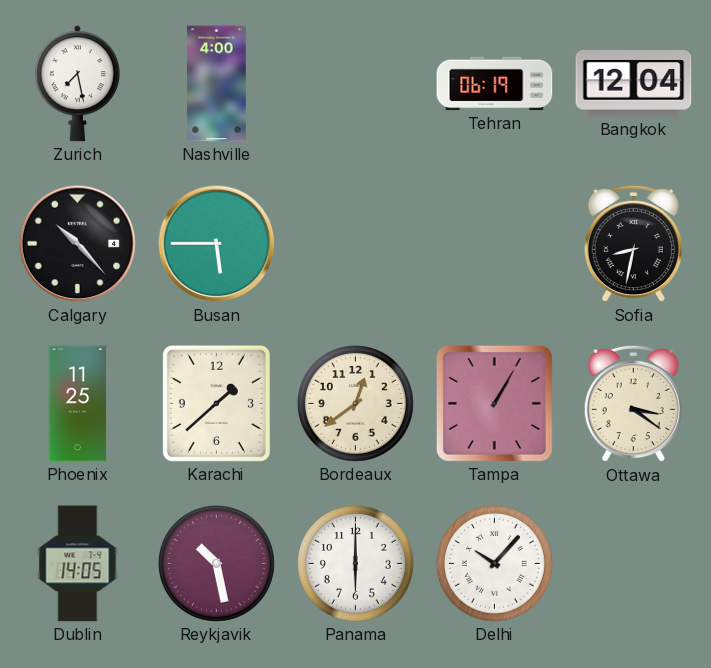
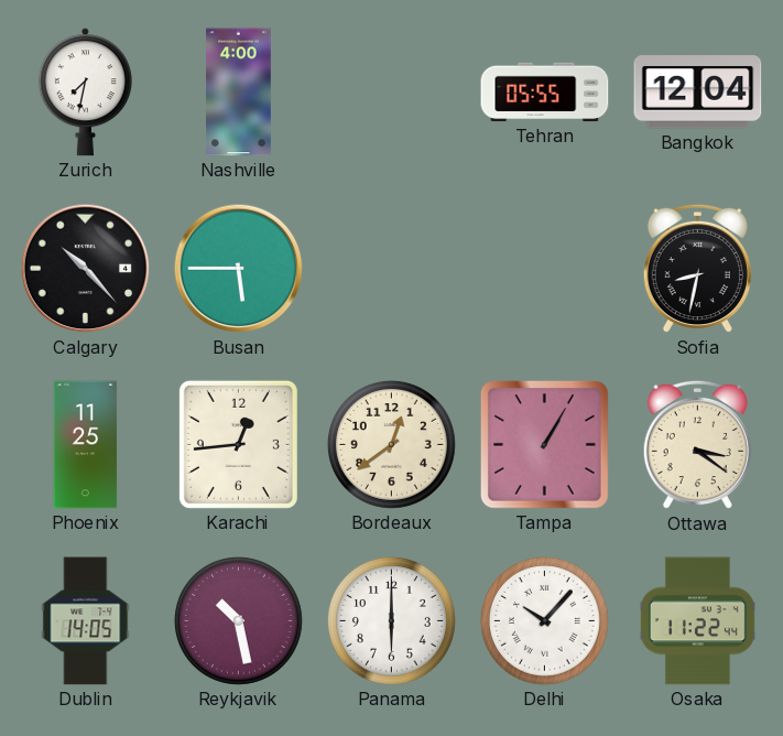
Zurich: 7:28 -> 7:32 (85, 93)
Tehran: 06:19 -> 05:55 (545, 93)
Karachi: 1:38 -> 12:44 (238, 444)
Osaka: none -> 11:22 (697, 621)
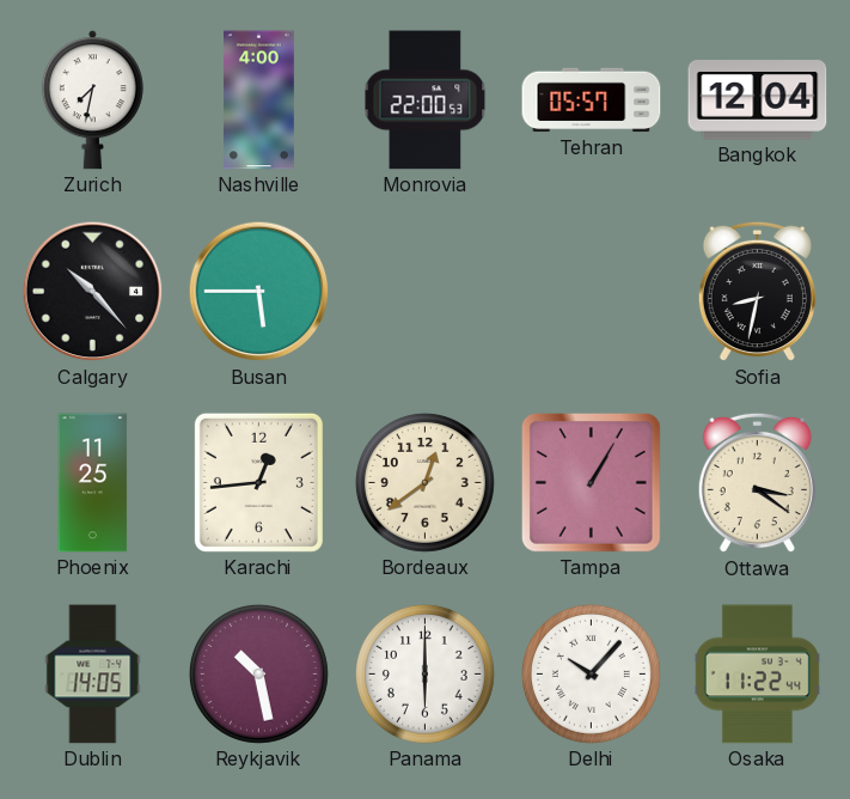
Monrovia: none -> 22:00 (426, 100)
Tehran: 05:55 -> 05:57 (592, 100)
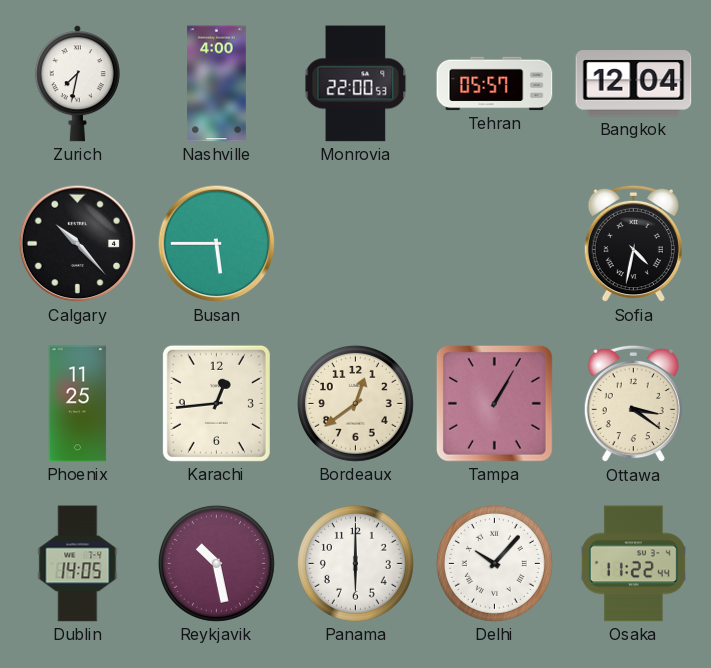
Sofia: 8:32 -> 4:32 (633, 244)
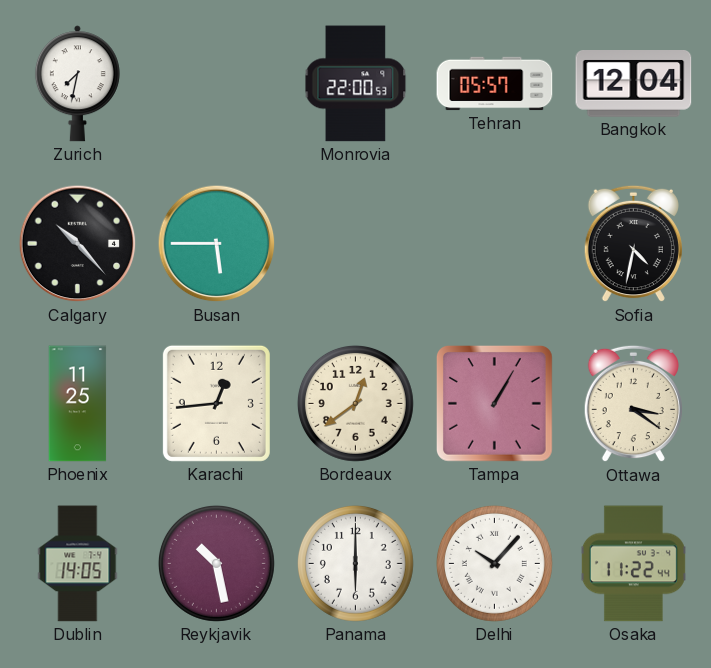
Nashville: 4:00 -> none (217, 84)
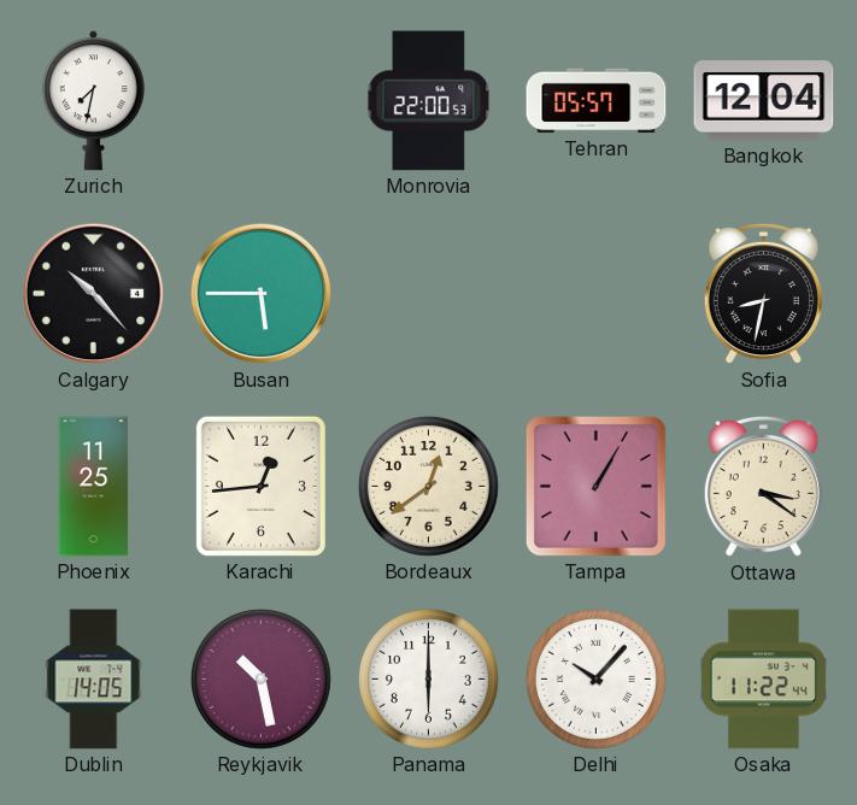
Sofia: 4:32 -> 8:32 (763, 294)
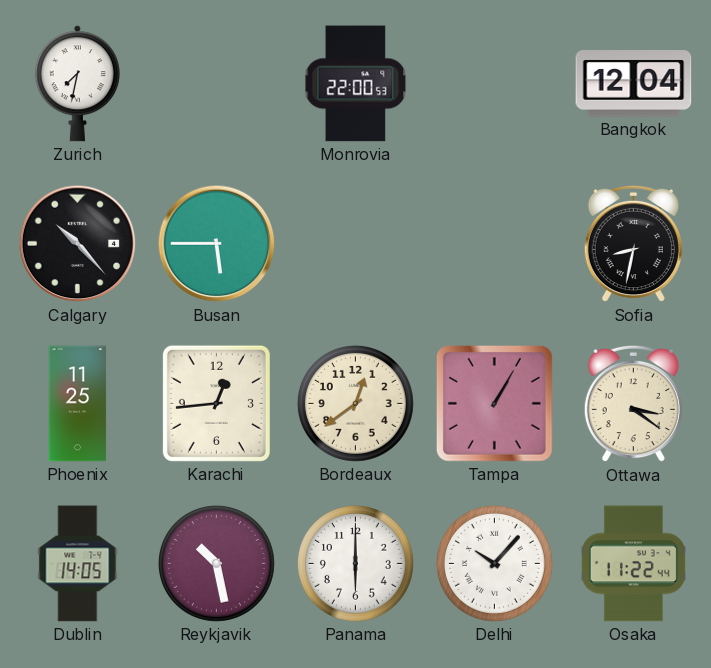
Tehran: 05:57 -> none (597, 101)
